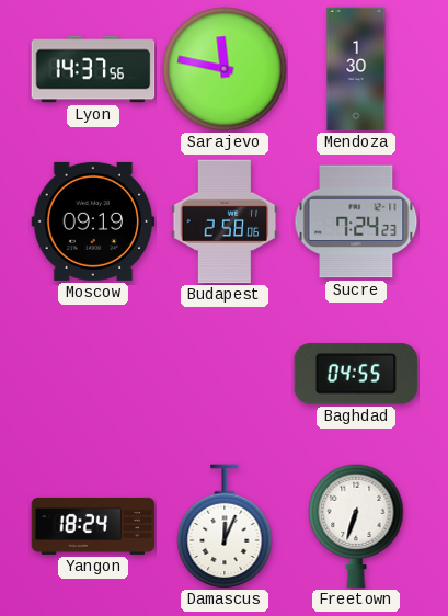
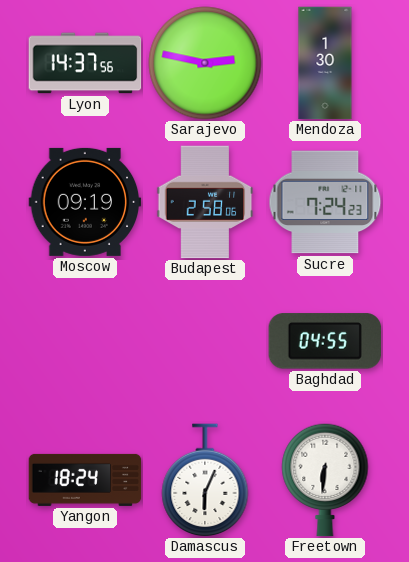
Sarajevo: 11:47 -> 2:47 (205, 63)
Damascus: 12:04 -> 6:04 (205, 480)
Freetown: 6:33 -> 6:31 (325, 480)
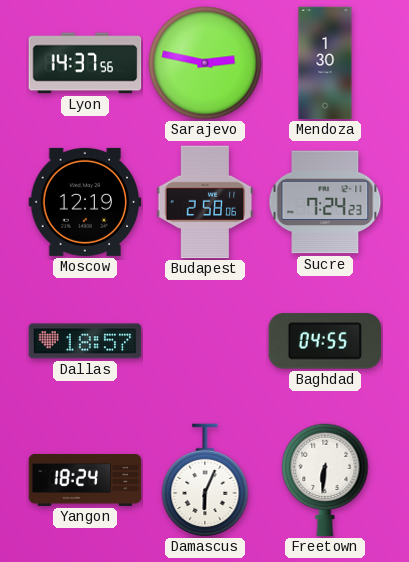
Moscow: 09:19 -> 12:19 (85, 202)
Dallas: none -> 18:57 (85, 341)
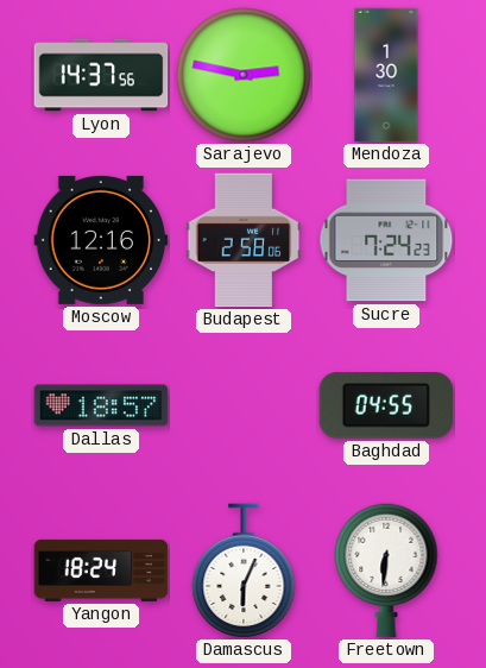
Moscow: 12:19 -> 12:16 (101, 240)
